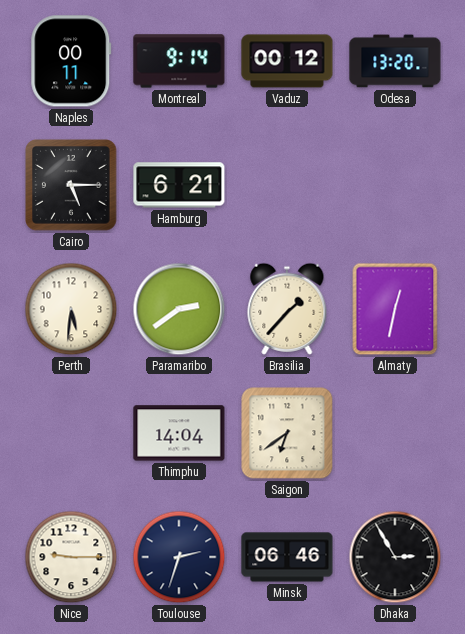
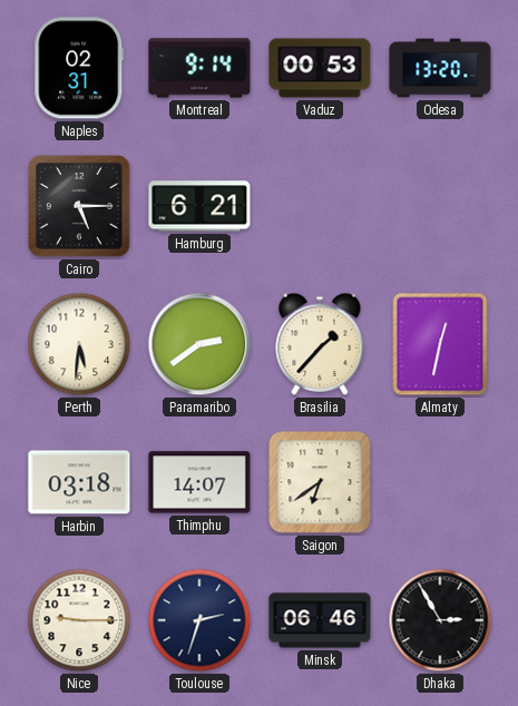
Naples: 00:11 -> 02:31 (79, 68)
Vaduz: 00:12 -> 00:53 (320, 68)
Harbin: none -> 03:18 (79, 482)
Thimphu: 14:04 -> 14:07 (199, 482)
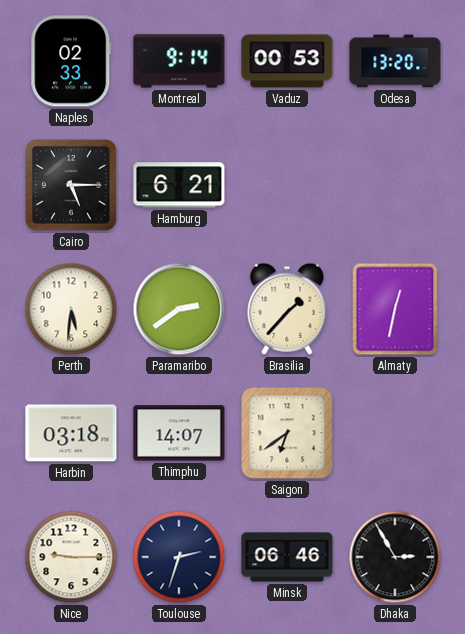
Naples: 02:31 -> 02:33 (71, 61)
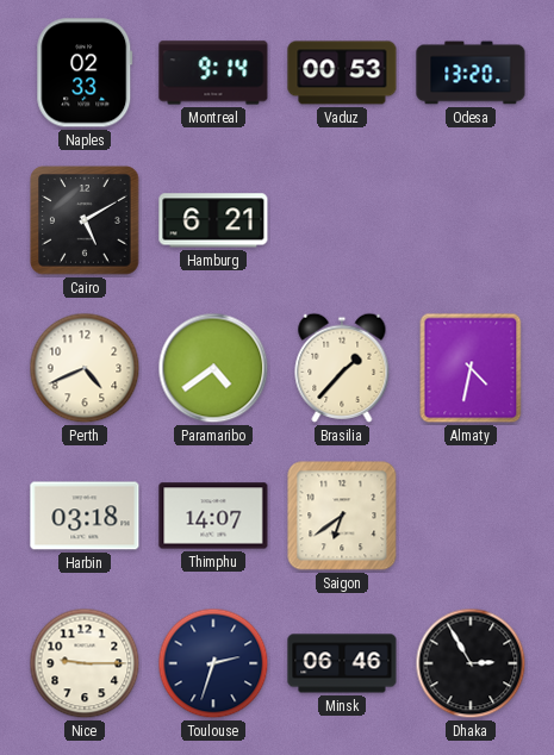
Cairo: 5:15 -> 5:10 (85, 220)
Perth: 5:31 -> 4:41 (85, 368)
Paramaribo: 2:39 -> 4:39 (213, 368)
Almaty: 12:32 -> 4:32 (471, 368)
